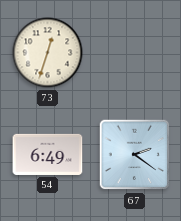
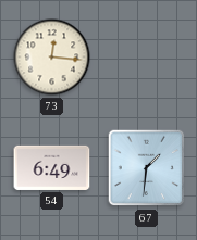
73: 12:33 -> 12:16 (52, 58)
67: 2:21 -> 1:31 (147, 168)
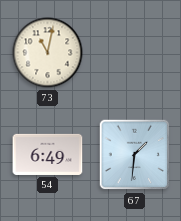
73: 12:16 -> 11:02 (48, 53)
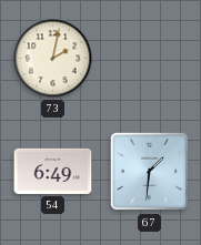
73: 11:02 -> 2:02 (53, 59)
